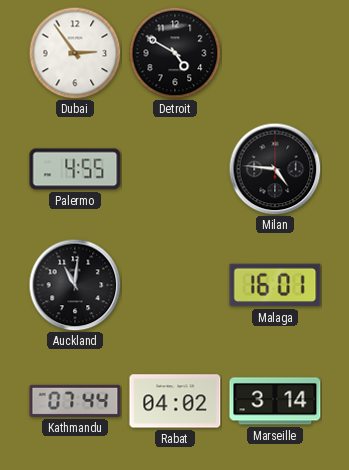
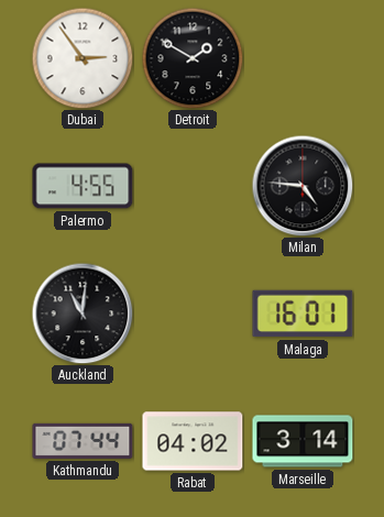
Detroit: 4:50 -> 1:50 (193, 58)
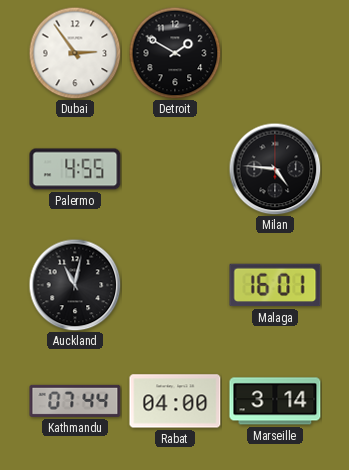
Auckland: 11:01 -> 11:02 (75, 285)
Rabat: 04:02 -> 04:00 (175, 401)
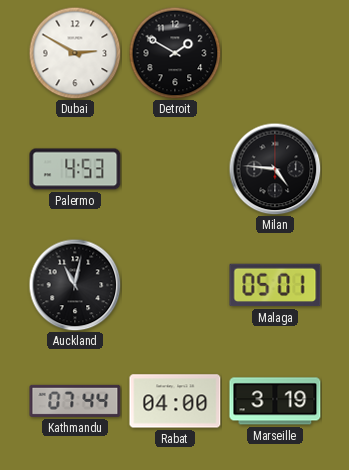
Dubai: 2:54 -> 2:50 (75, 53)
Palermo: 4:55 -> 4:53 (75, 169)
Malaga: 16:01 -> 05:01 (275, 285)
Marseille: 3:14 -> 3:19 (275, 401)
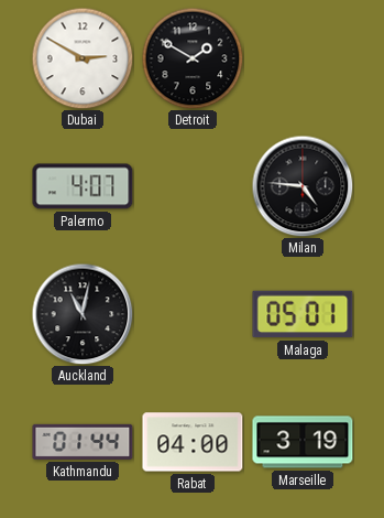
Palermo: 4:53 -> 4:07 (83, 186)
Kathmandu: 07:44 -> 01:44 (83, 442)
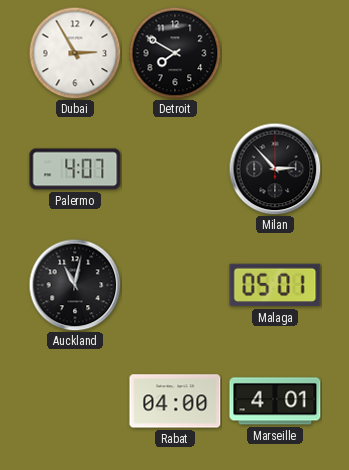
Dubai: 2:50 -> 2:55 (75, 53)
Detroit: 1:50 -> 7:50 (175, 53)
Milan: 4:46 -> 2:53 (275, 169)
Kathmandu: 01:44 -> none (83, 442)
Marseille: 3:19 -> 4:01 (275, 401)
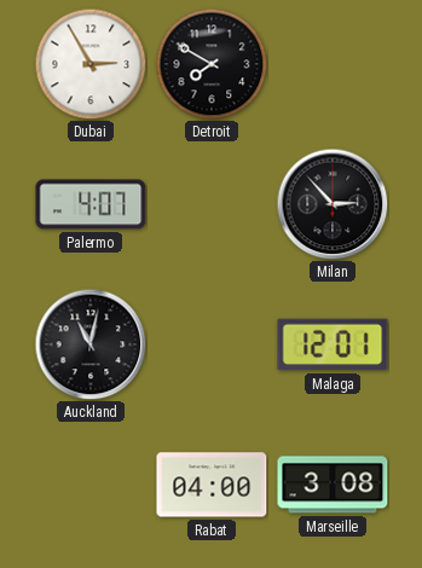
Malaga: 05:01 -> 12:01 (333, 344)
Marseille: 4:01 -> 3:08 (333, 485)
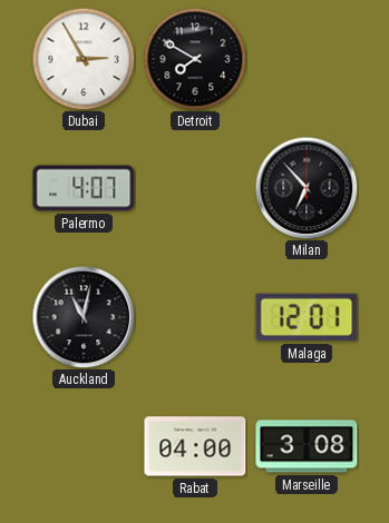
Milan: 2:53 -> 6:53 (307, 188)
